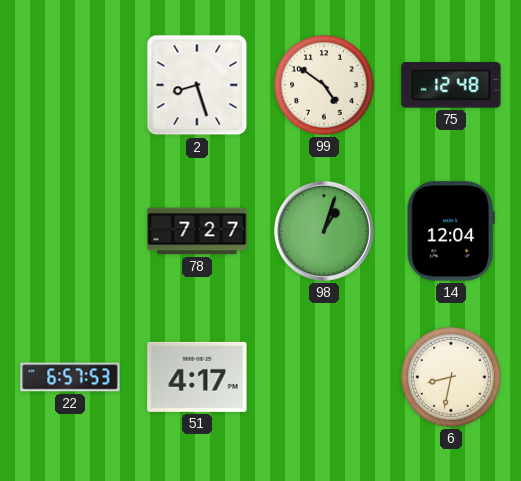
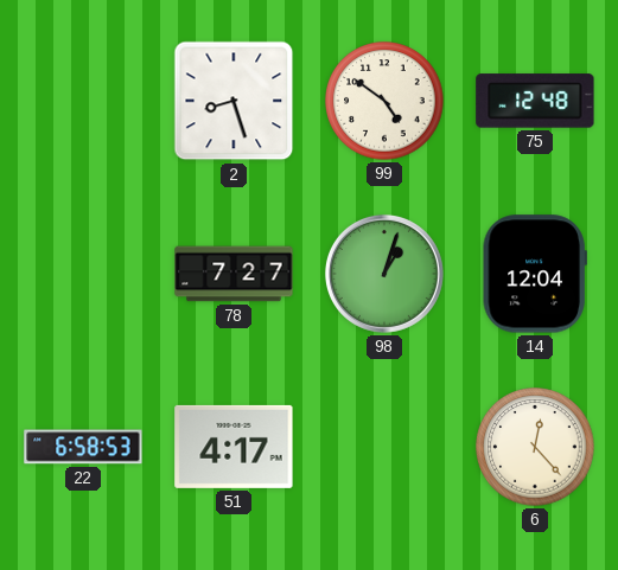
22: 6:57 -> 6:58 (83, 447)
6: 8:32 -> 12:23 (535, 447)
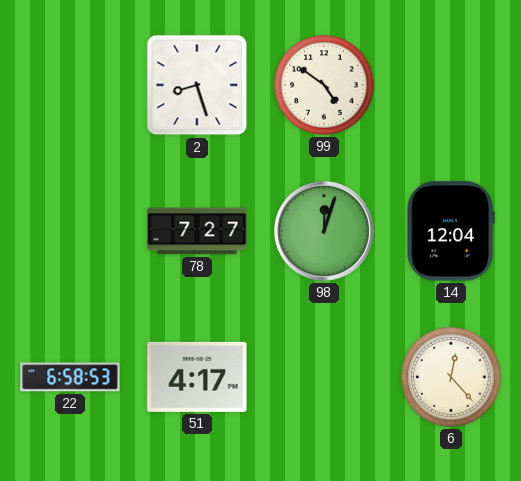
75: 12:48 -> none (535, 101)
98: 1:03 -> 12:03 (324, 231)
